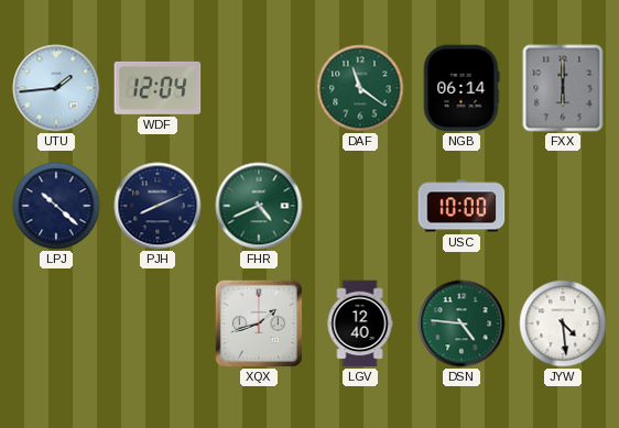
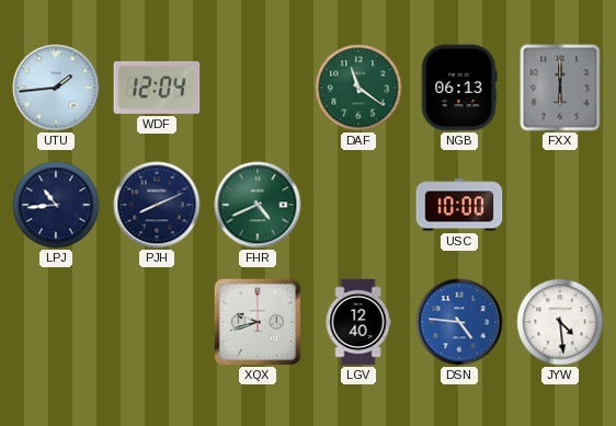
NGB: 06:14 -> 06:13 (459, 88)
LPJ: 10:22 -> 10:44 (56, 205)
XQX: 1:42 -> 9:42 (256, 321)
DSN dial: green -> blue (459, 322)
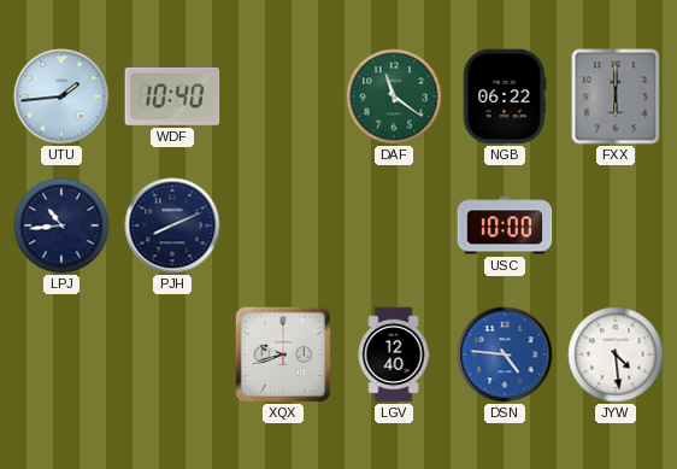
WDF: 12:04 -> 10:40 (172, 96)
NGB: 06:13 -> 06:22 (505, 96)
FHR: 4:41 -> none (258, 205)
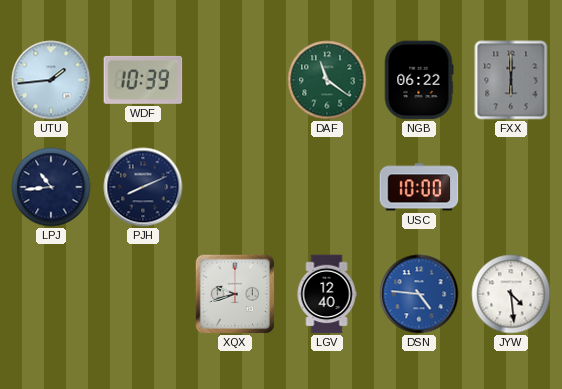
WDF: 10:40 -> 10:39 (143, 80)
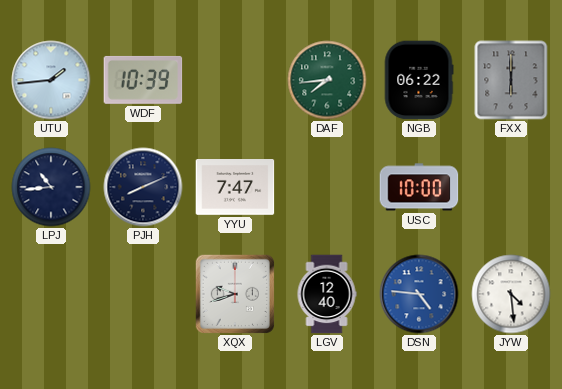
DAF: 11:21 -> 7:44 (327, 80)
YYU: none -> 7:47 (235, 188)
